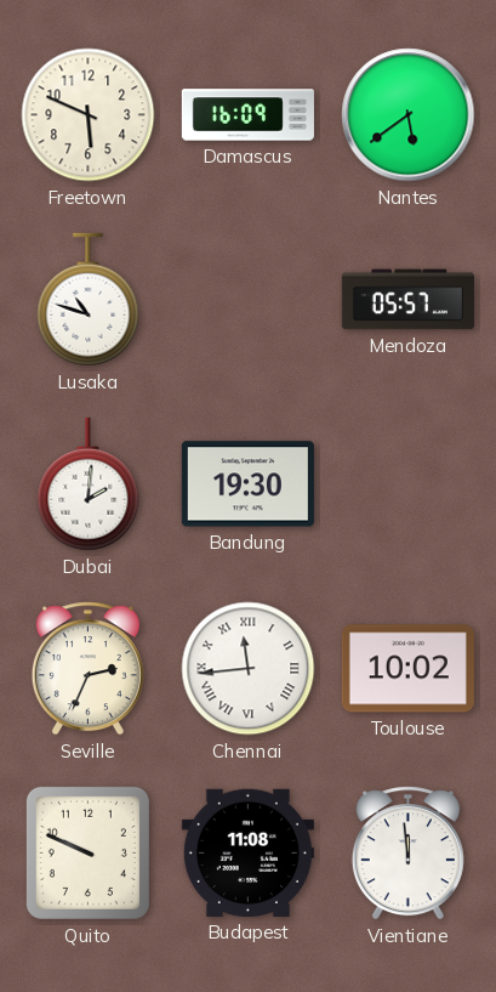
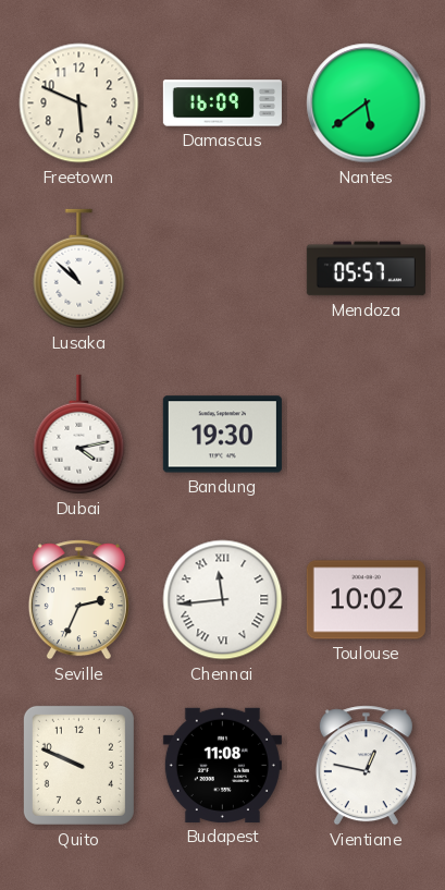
Lusaka: 10:48 -> 10:52 (79, 269)
Dubai: 2:01 -> 4:13 (79, 435)
Vientiane: 11:59 -> 12:47 (366, 766)
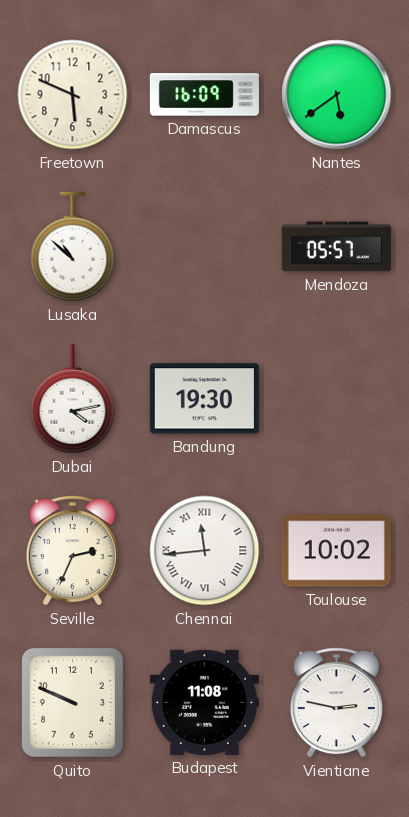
Vientiane: 12:47 -> 2:47 (336, 703)
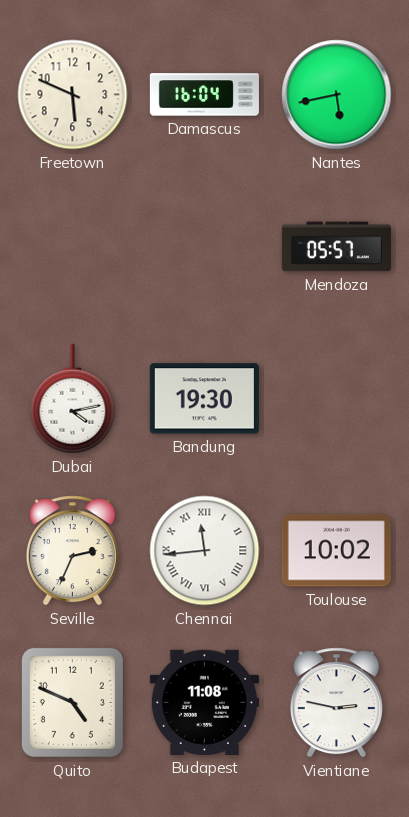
Damascus: 16:09 -> 16:04 (204, 95)
Nantes: 5:39 -> 5:43 (337, 95)
Lusaka: 10:52 -> none (73, 247)
Quito: 9:49 -> 4:49 (72, 702)
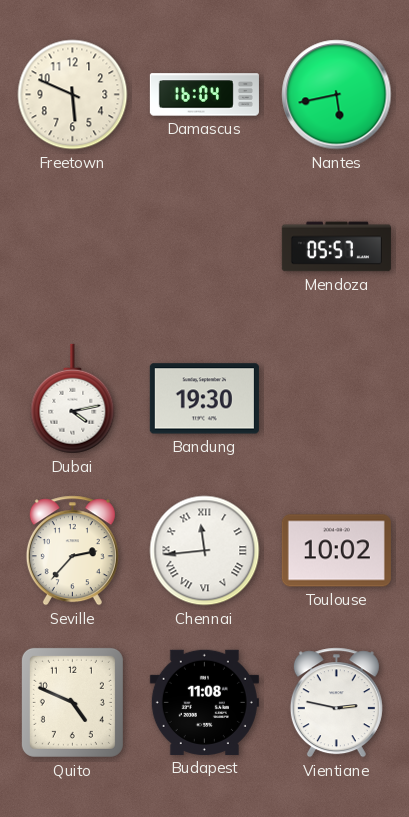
Seville: 2:34 -> 2:37 (72, 551)
